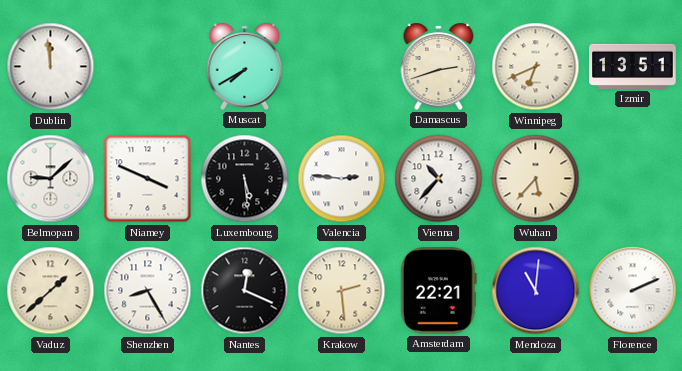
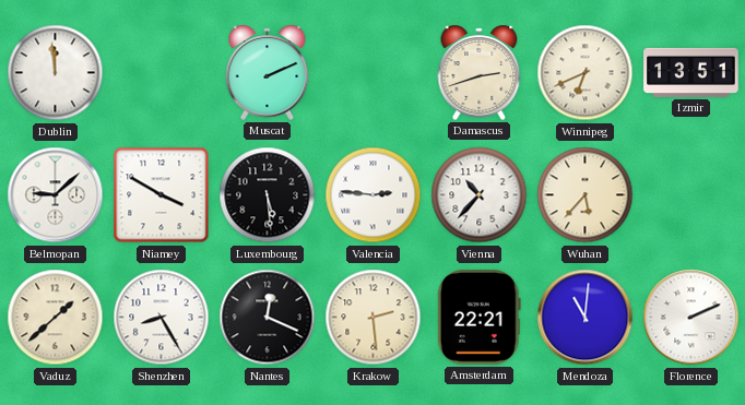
Muscat: 7:40 -> 2:11 (268, 72)
Niamey: 3:49 -> 3:50 (162, 195)
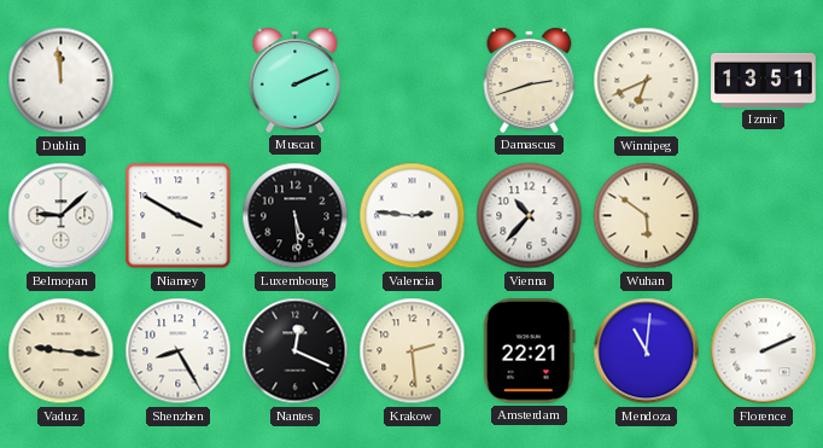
Wuhan: 5:37 -> 5:51 (647, 216)
Vaduz: 1:38 -> 9:16 (62, 351)
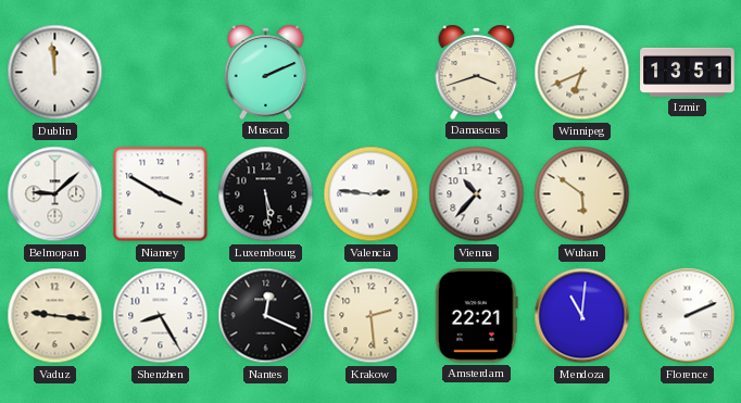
Damascus: 2:42 -> 3:42 (477, 72)
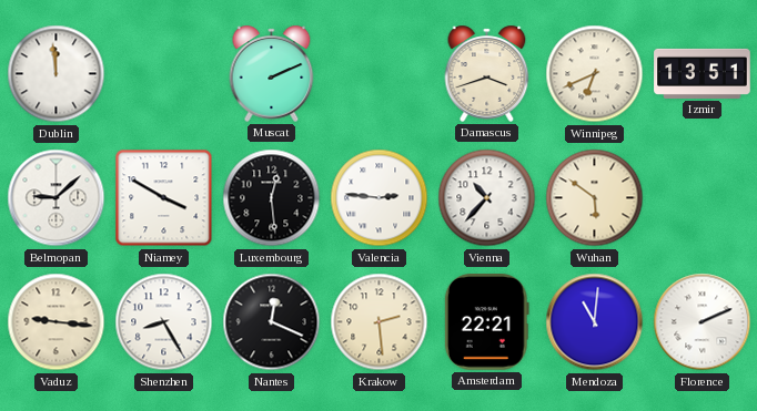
Luxembourg: 5:29 -> 12:29 (272, 198)
